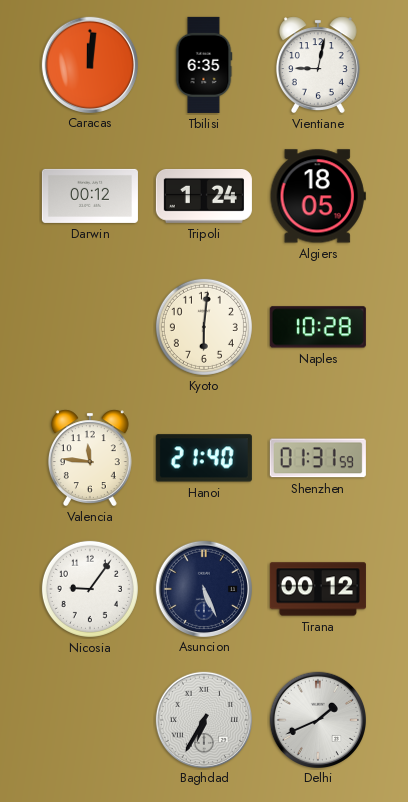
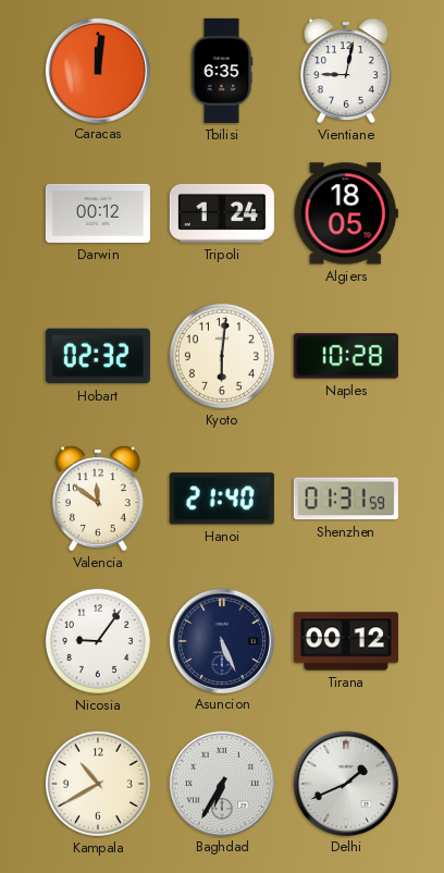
Hobart: none -> 02:32 (98, 356)
Valencia: 11:46 -> 11:51 (98, 499)
Kampala: none -> 10:40 (98, 784)
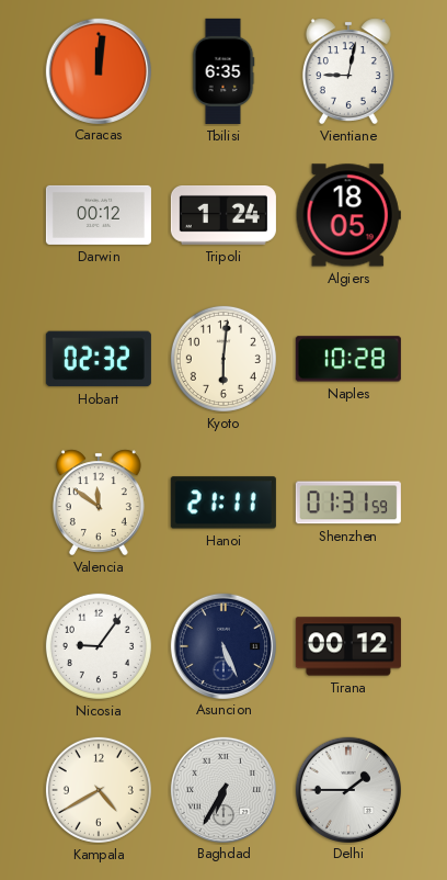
Hanoi: 21:40 -> 21:11 (224, 503)
Kampala: 10:40 -> 4:40 (99, 790)
Delhi: 1:41 -> 1:45 (347, 789)
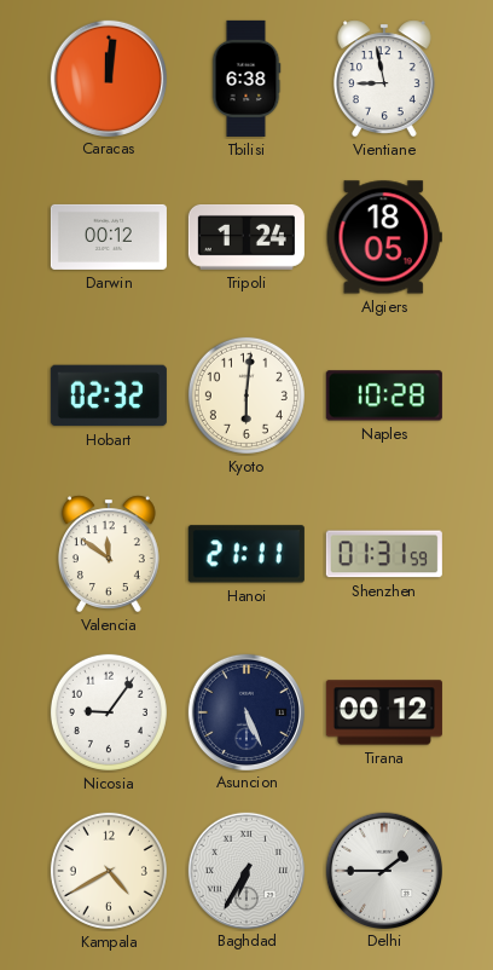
Tbilisi: 6:35 -> 6:38 (246, 79)
Vientiane: 9:02 -> 8:58 (384, 79)
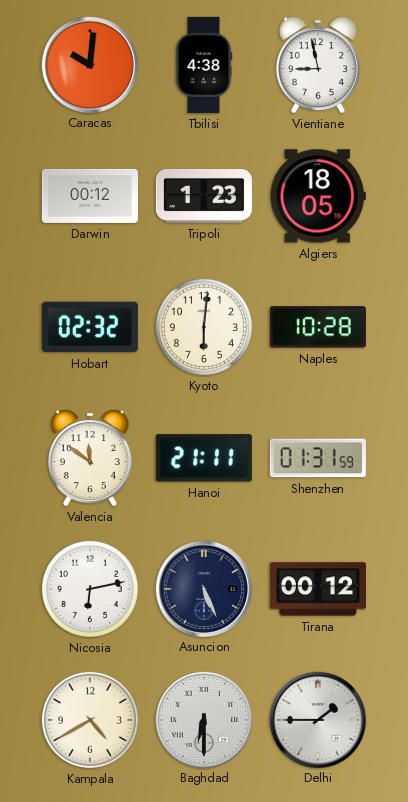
Caracas: 12:01 -> 10:01 (89, 64)
Tbilisi: 6:38 -> 4:38 (204, 65)
Tripoli: 1:24 -> 1:23 (204, 196)
Nicosia: 9:06 -> 6:13 (90, 589)
Baghdad: 6:35 -> 6:30 (203, 719)
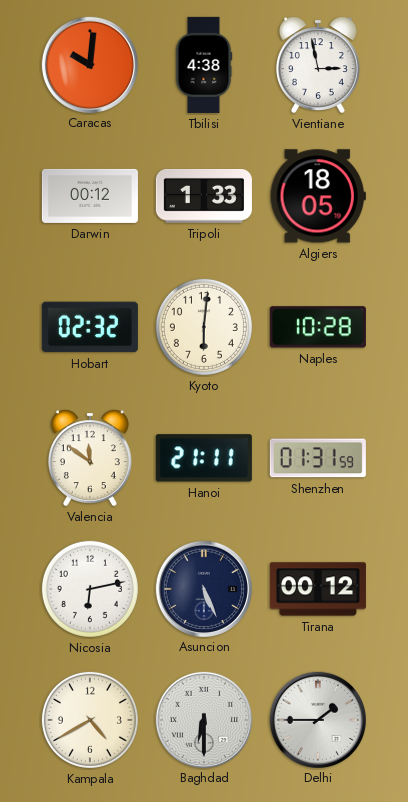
Vientiane: 8:58 -> 2:58 (318, 65)
Tripoli: 1:23 -> 1:33 (204, 196)
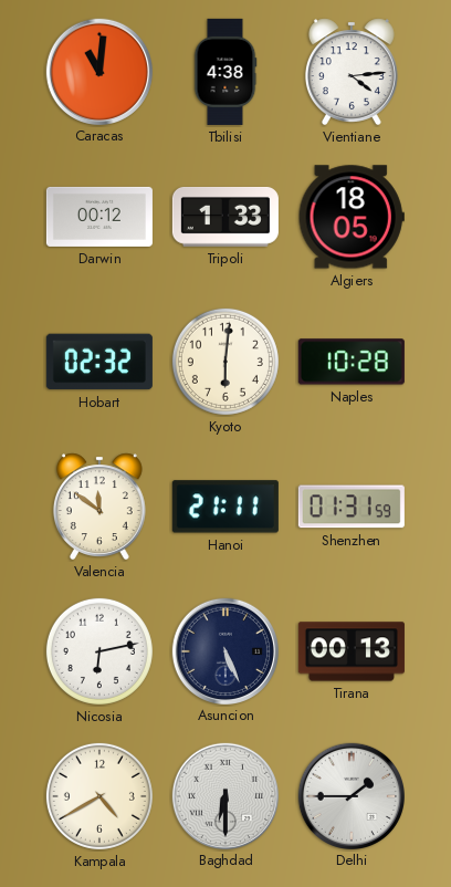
Caracas: 10:01 -> 11:01 (98, 71)
Vientiane: 2:58 -> 4:14 (352, 72)
Tirana: 00:12 -> 00:13 (352, 651)
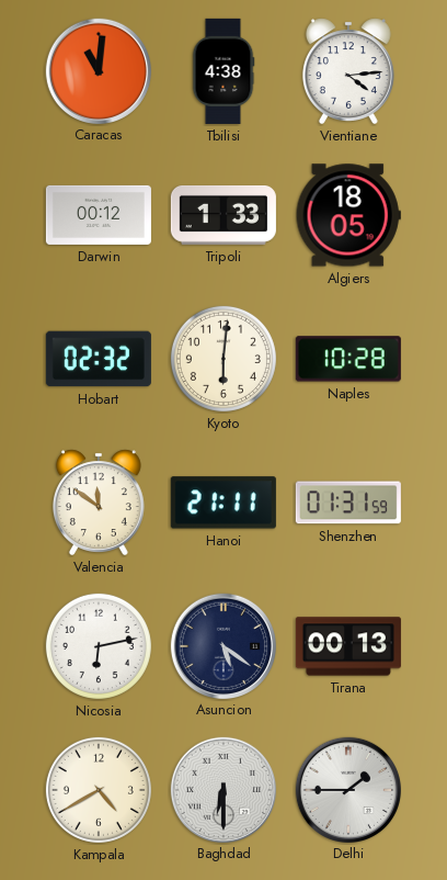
Asuncion: 5:26 -> 5:21 (222, 645)
